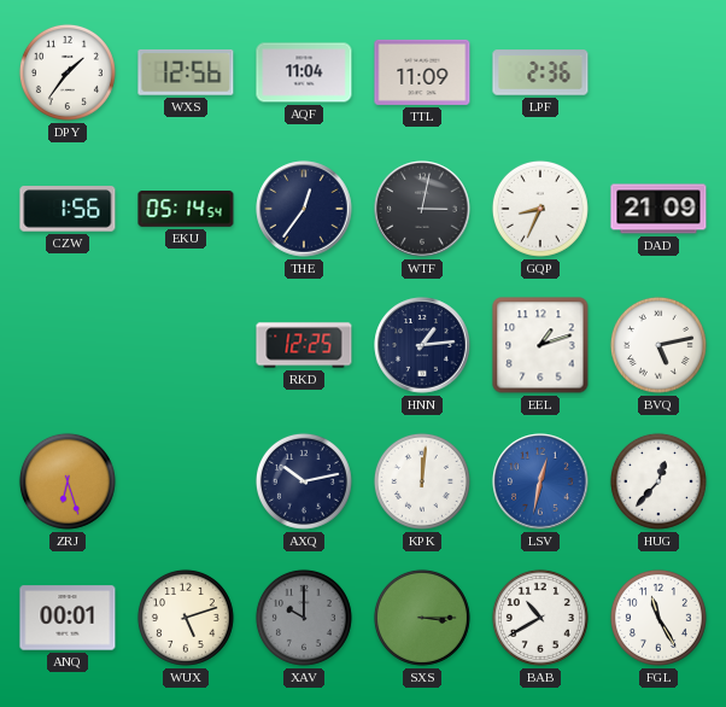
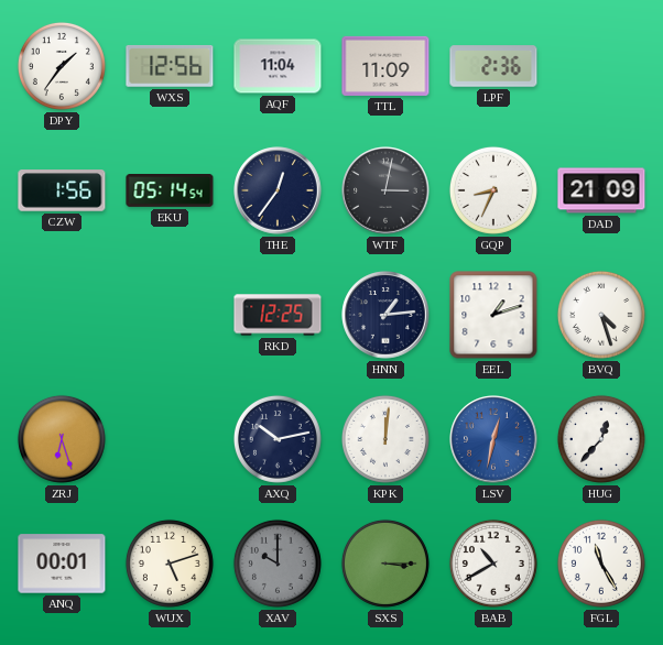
BVQ: 5:13 -> 4:27 (601, 315)
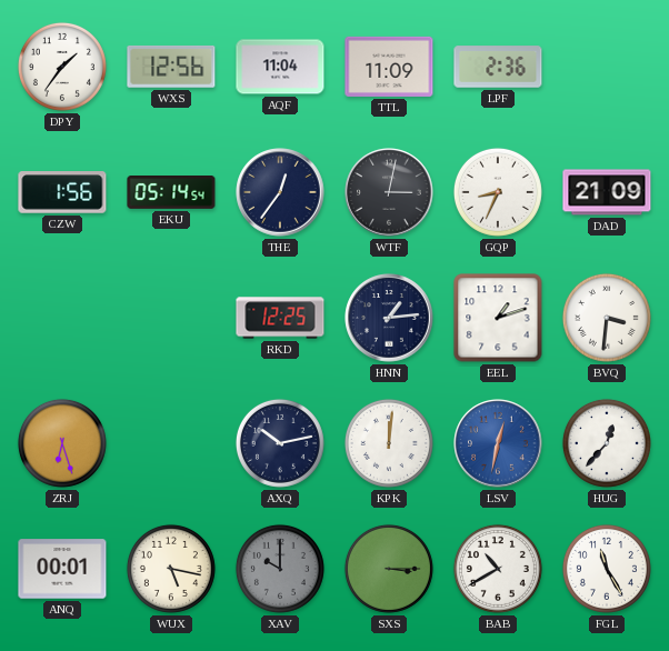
BVQ: 4:27 -> 3:31 (607, 318)
WUX: 5:12 -> 5:17 (171, 569)
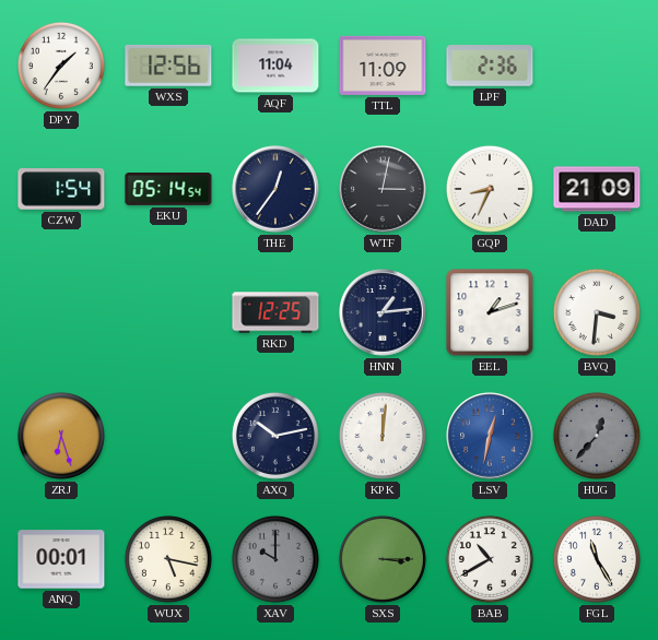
CZW: 1:56 -> 1:54 (61, 189)
HUG dial: white -> grey (597, 436)
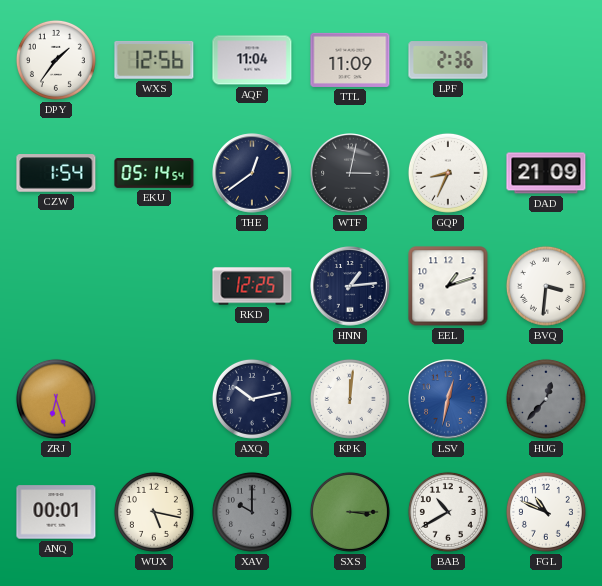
THE: 12:36 -> 12:39 (252, 173)
FGL: 11:25 -> 10:49 (546, 512)
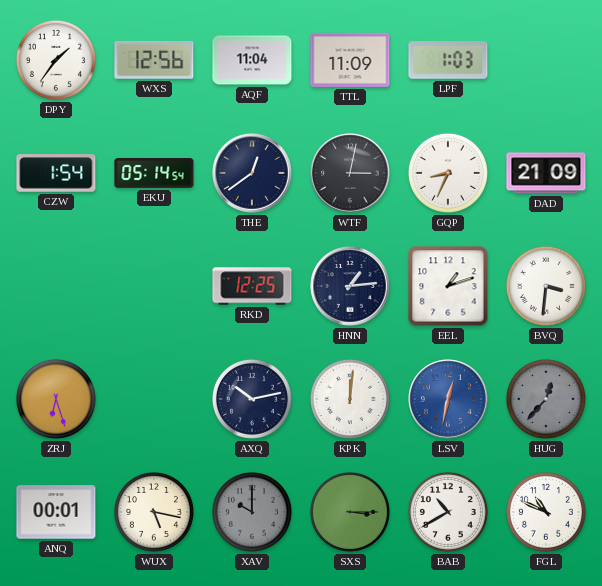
LPF: 2:36 -> 1:03 (448, 60)
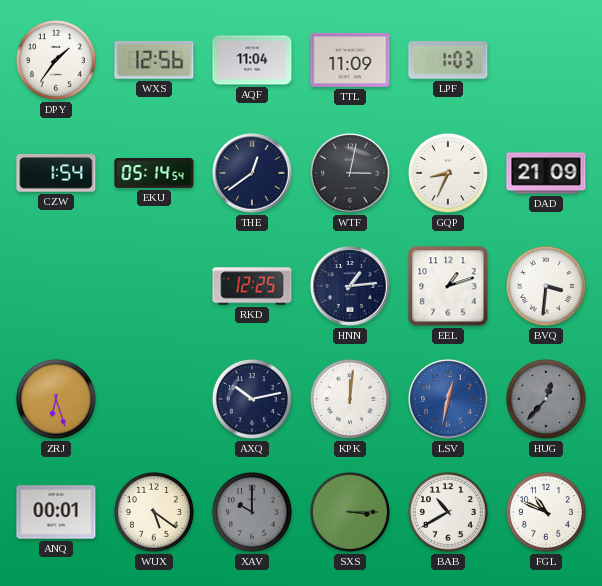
WUX: 5:17 -> 5:21 (154, 512)
